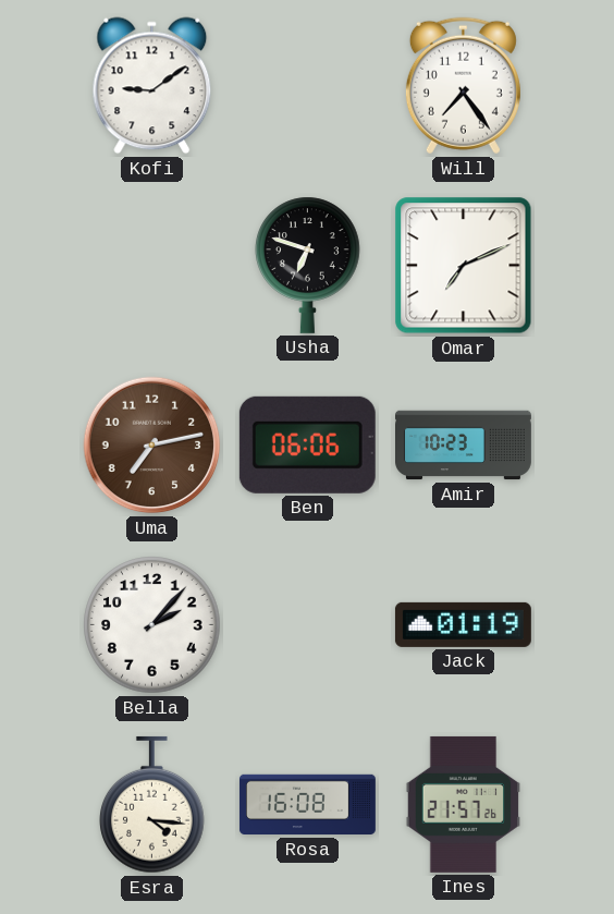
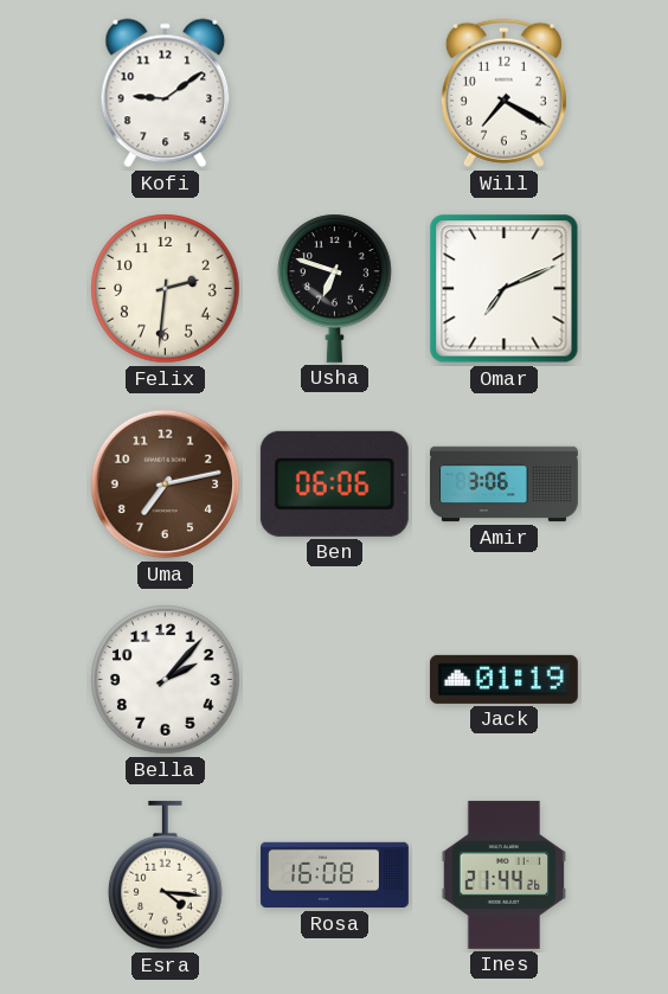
Will: 7:24 -> 7:20 (503, 94)
Felix: none -> 2:31 (166, 289)
Amir: 10:23 -> 3:06 (505, 485)
Ines: 21:57 -> 21:44 (505, 874)
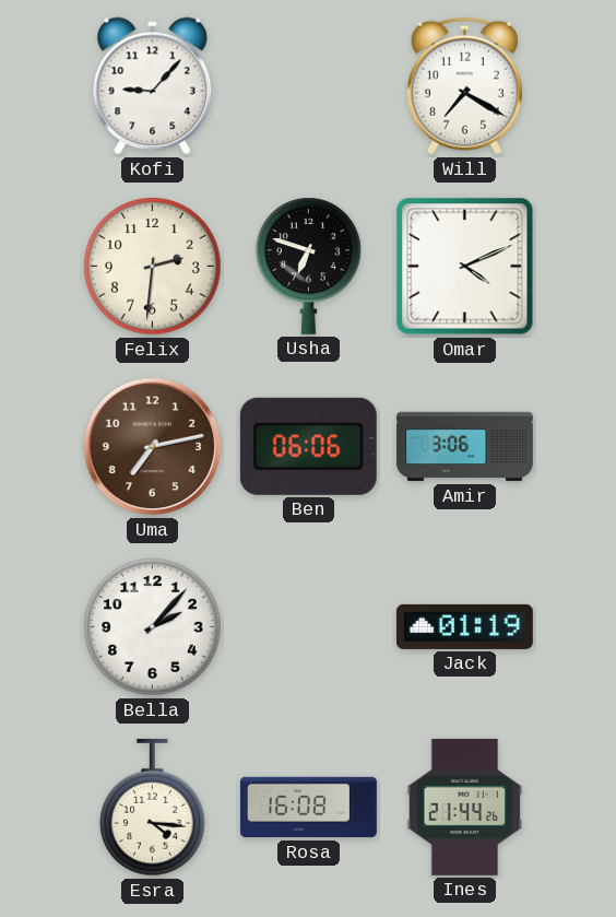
Kofi: 9:09 -> 9:07 (153, 86)
Omar: 7:11 -> 4:11 (465, 267)
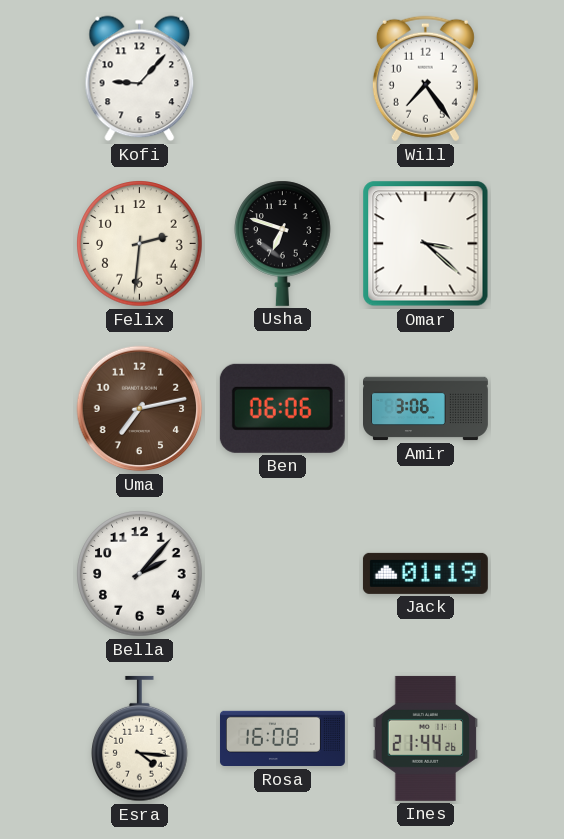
Will: 7:20 -> 7:24 (425, 79)
Omar: 4:11 -> 3:22 (426, 244)
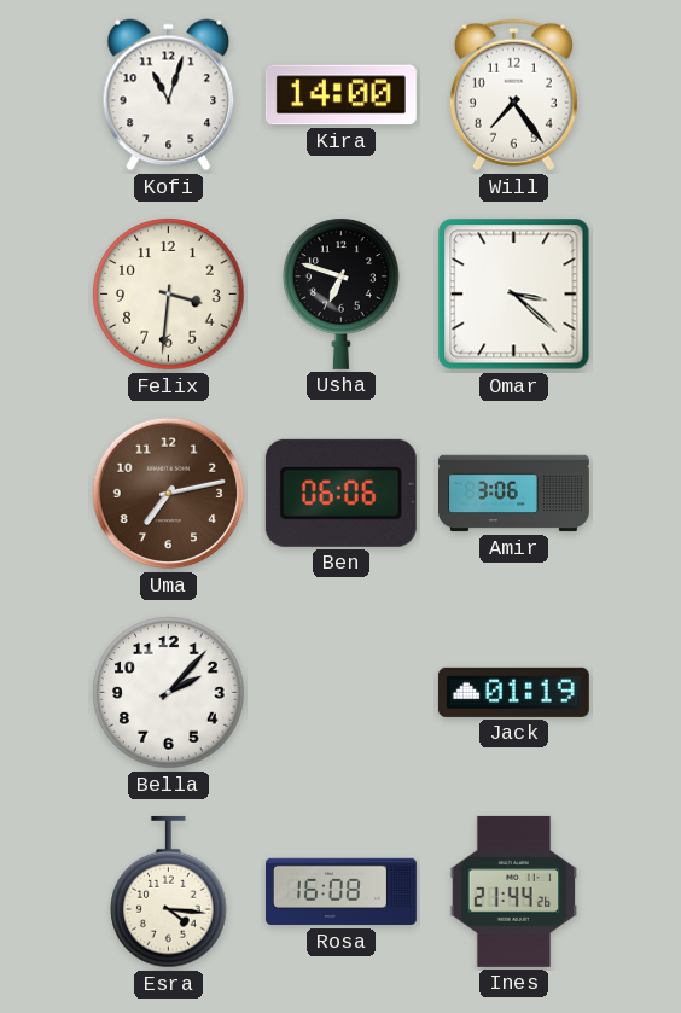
Kofi: 9:07 -> 11:03 (169, 95)
Kira: none -> 14:00 (340, 95)
Felix: 2:31 -> 3:31 (169, 295)
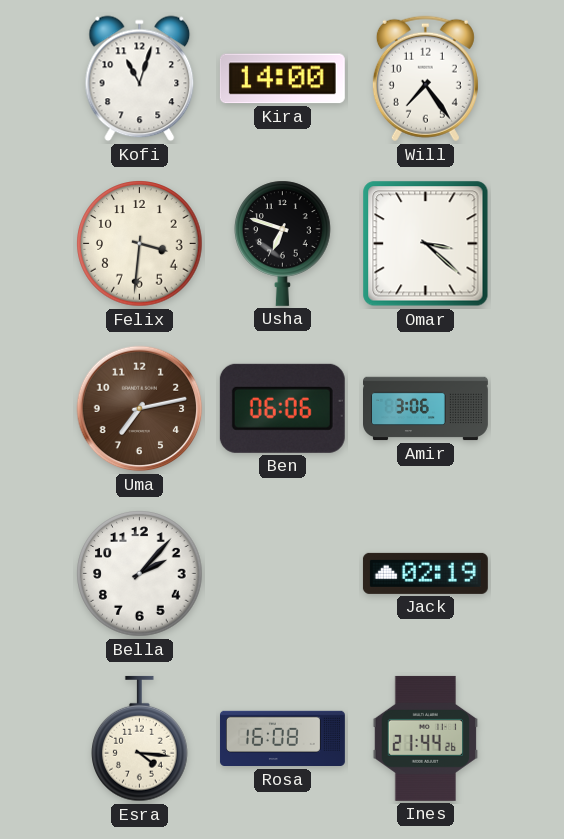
Jack: 01:19 -> 02:19 (425, 573)
